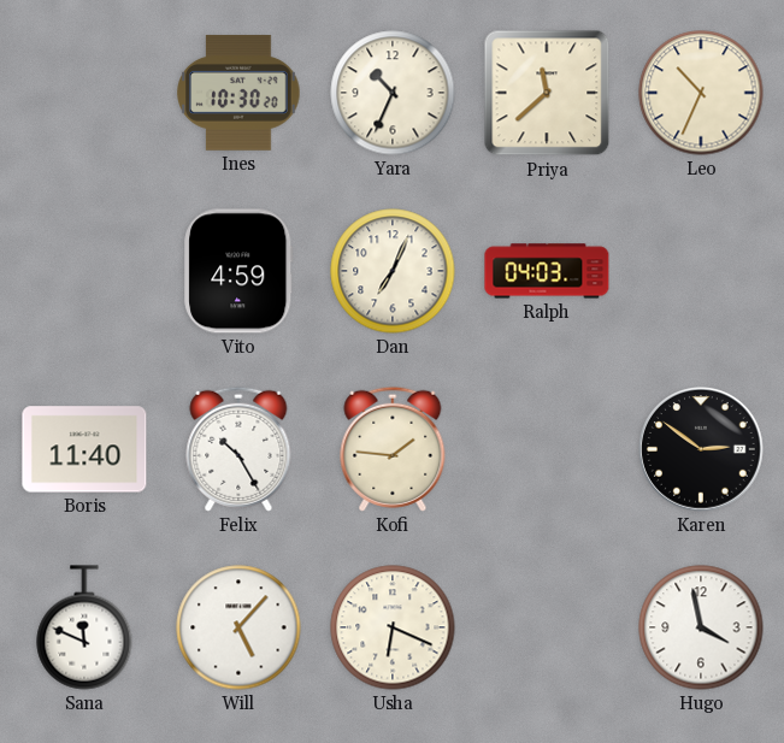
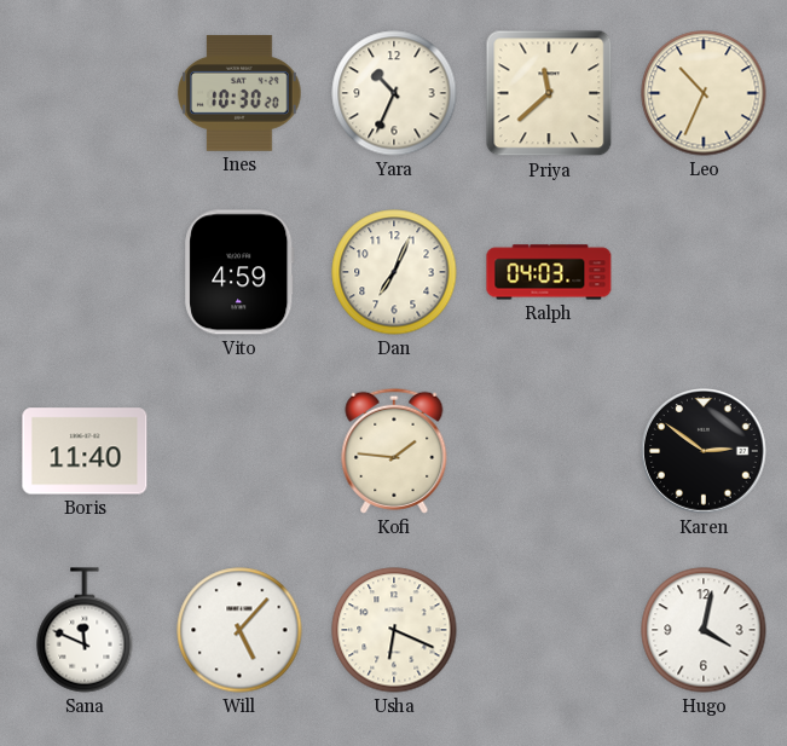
Felix: 10:25 -> none (238, 449)
Hugo: 3:58 -> 4:02 (704, 630)
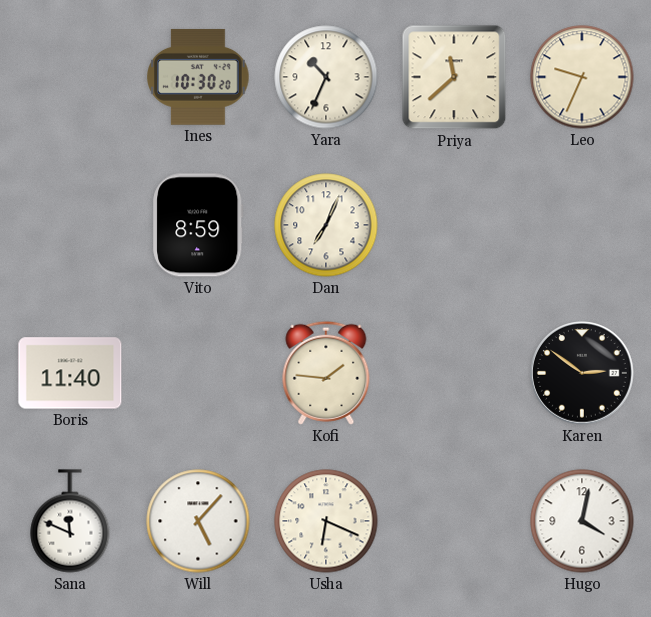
Leo: 10:34 -> 9:34 (582, 77)
Vito: 4:59 -> 8:59 (198, 225)
Ralph: 04:03 -> none (549, 272)
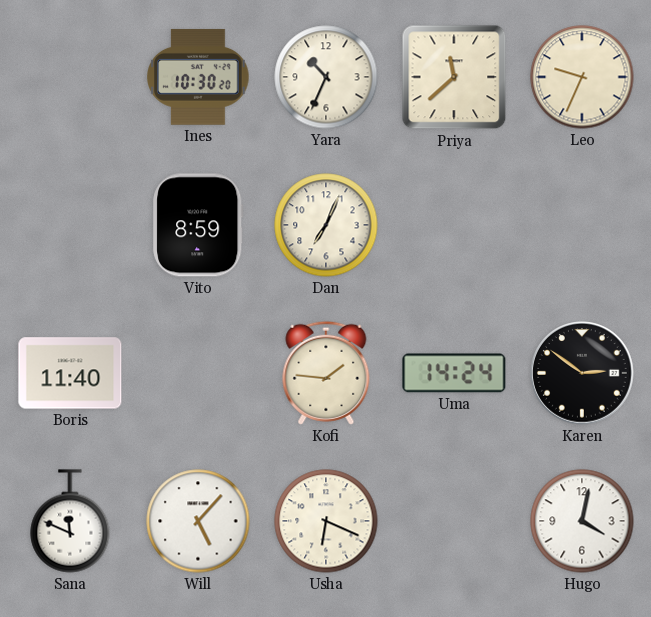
Uma: none -> 14:24 (454, 373)
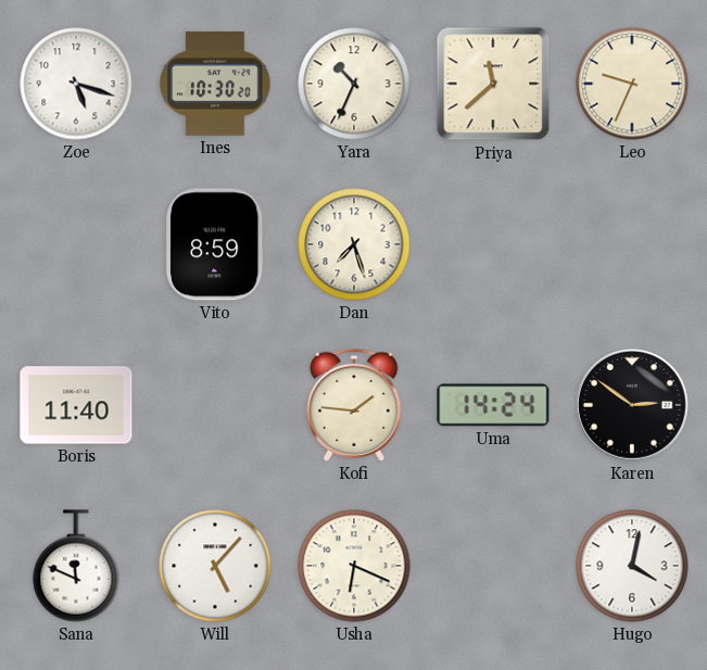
Zoe: none -> 5:18 (76, 84)
Dan: 7:04 -> 7:27 (354, 244)
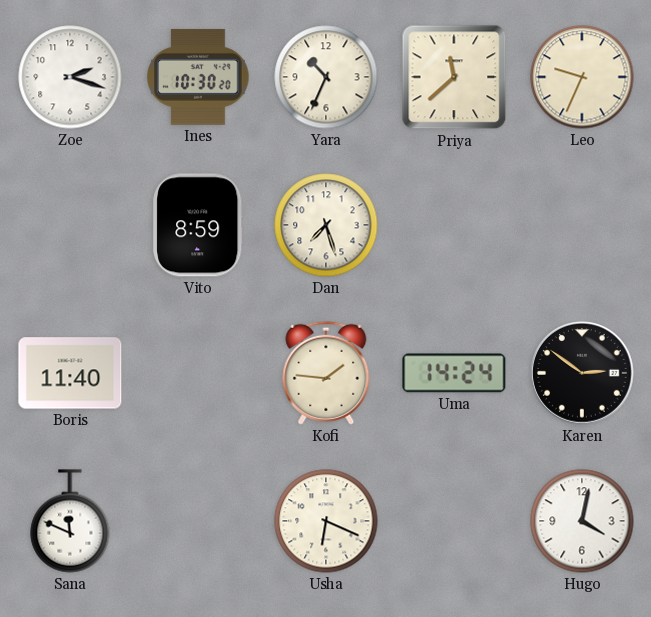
Zoe: 5:18 -> 2:18 (70, 77)
Will: 5:07 -> none (215, 566)
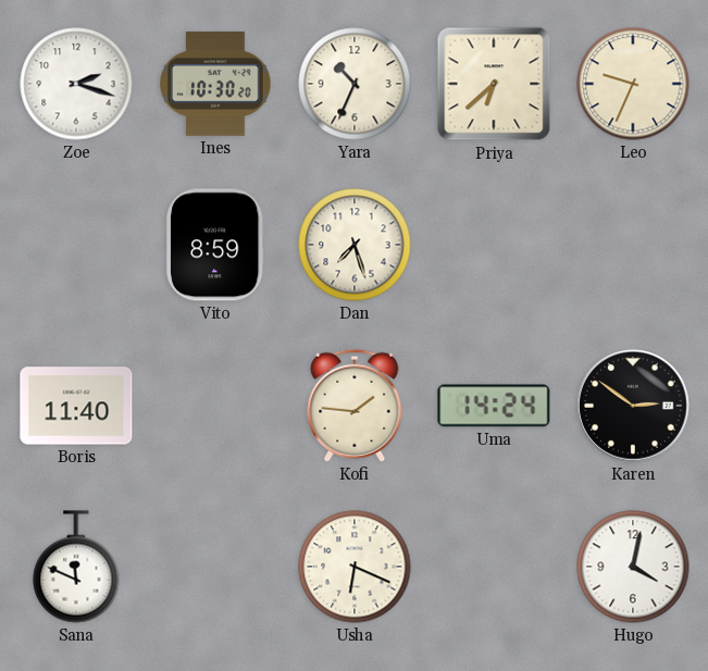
Priya: 11:38 -> 6:38 (494, 84)
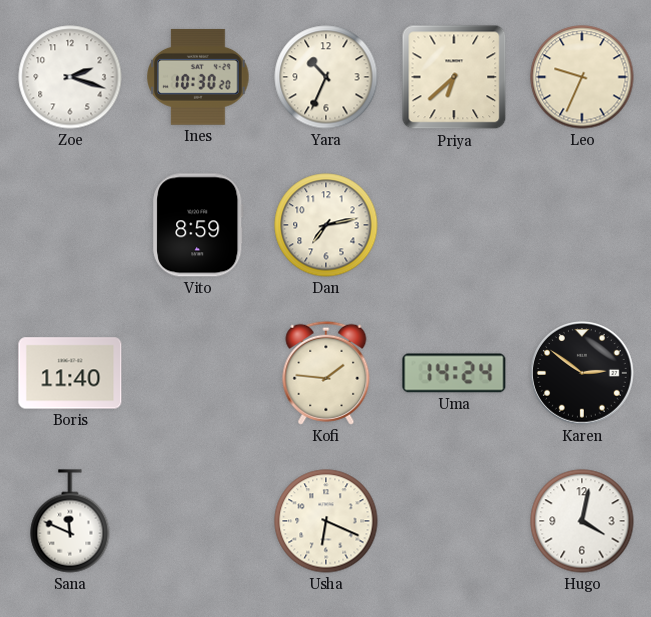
Dan: 7:27 -> 7:13 (326, 225)
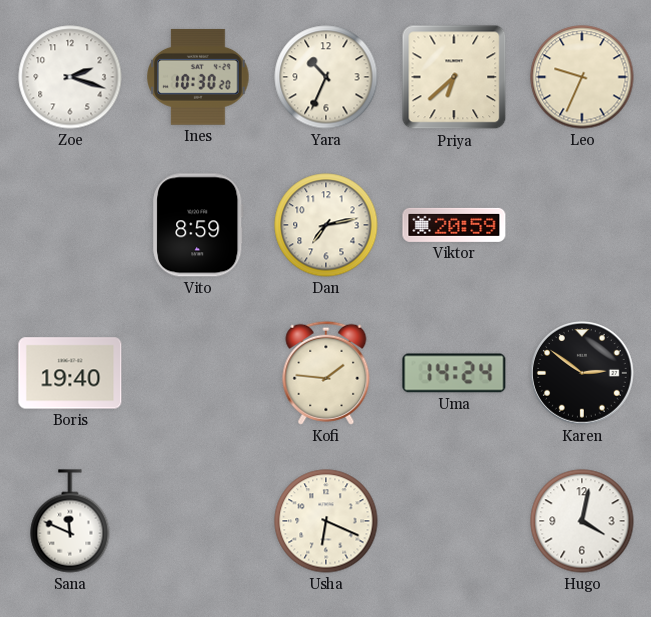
Viktor: none -> 20:59 (454, 225)
Boris: 11:40 -> 19:40 (70, 373)
